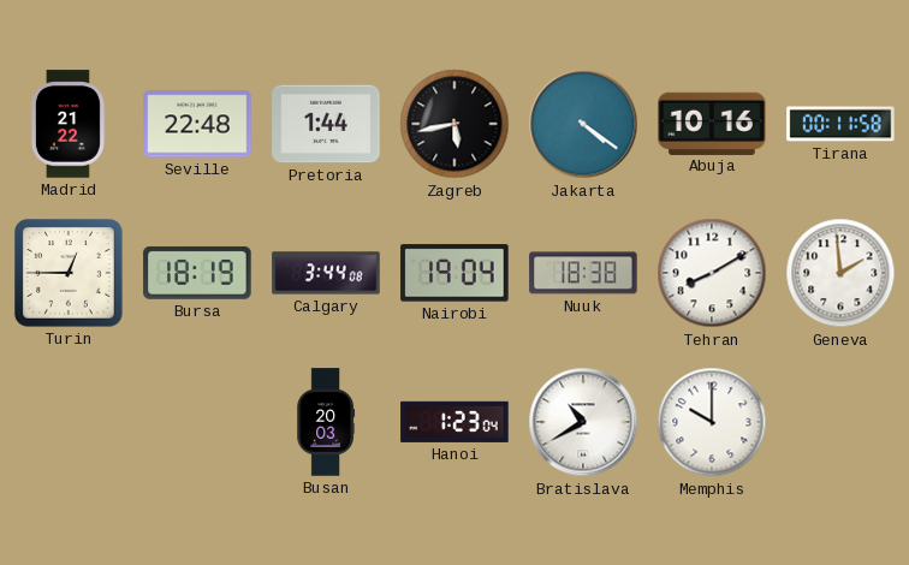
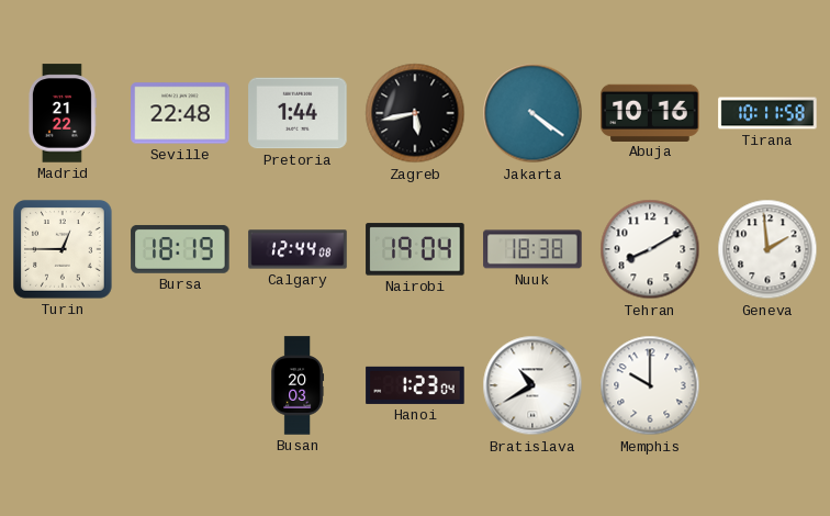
Tirana: 00:11 -> 10:11 (767, 113)
Calgary: 3:44 -> 12:44 (298, 249)
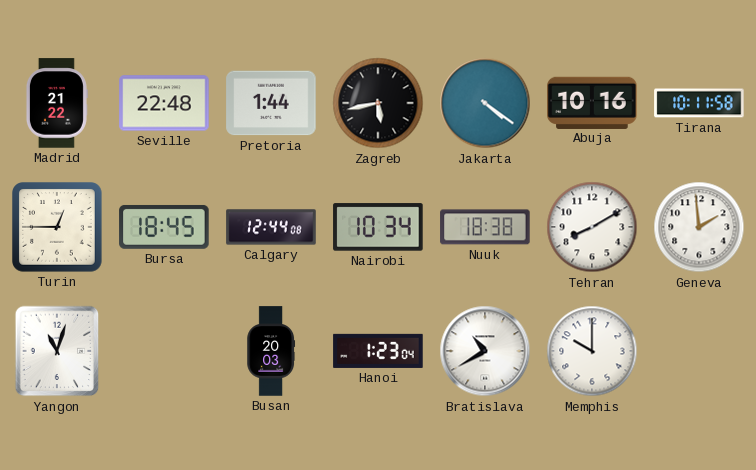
Bursa: 18:19 -> 18:45 (164, 227)
Nairobi: 19:04 -> 10:34 (378, 227)
Yangon: none -> 11:03 (57, 351)
